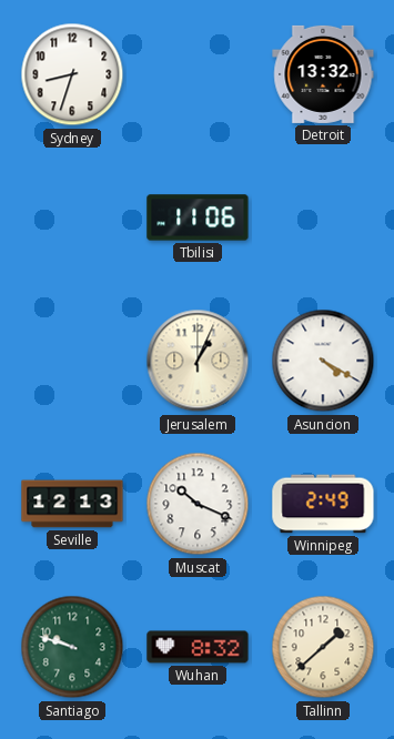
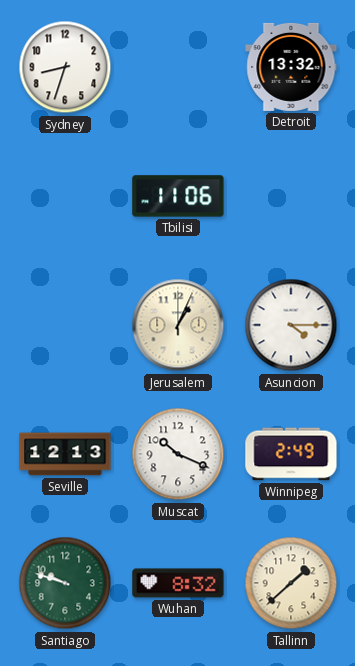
Asuncion: 4:20 -> 4:15 (291, 325)
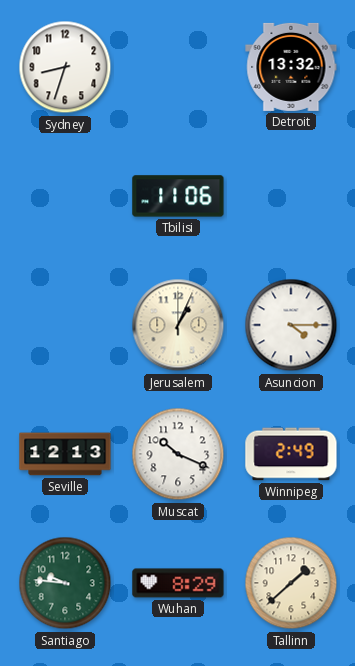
Santiago: 9:48 -> 9:46 (65, 583)
Wuhan: 8:32 -> 8:29 (178, 583)
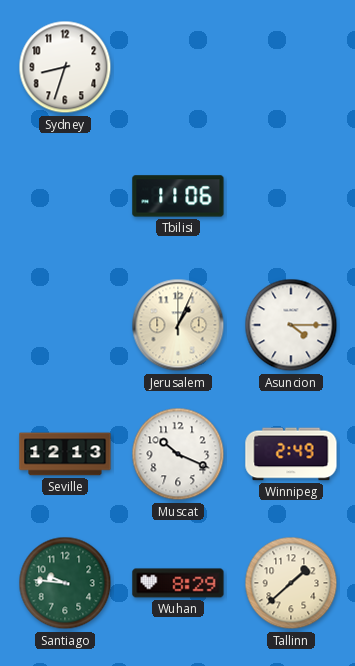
Detroit: 13:32 -> none (291, 67)
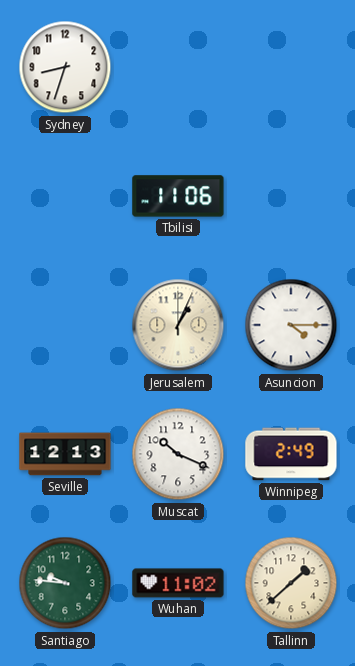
Wuhan: 8:29 -> 11:02 (178, 583)
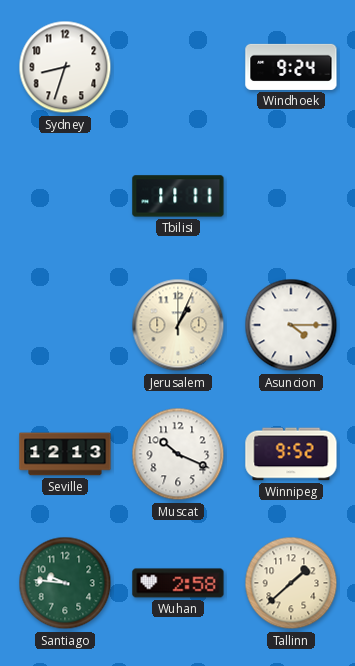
Windhoek: none -> 9:24 (291, 67)
Tbilisi: 11:06 -> 11:11 (178, 196)
Winnipeg: 2:49 -> 9:52 (291, 454)
Wuhan: 11:02 -> 2:58 (178, 583)
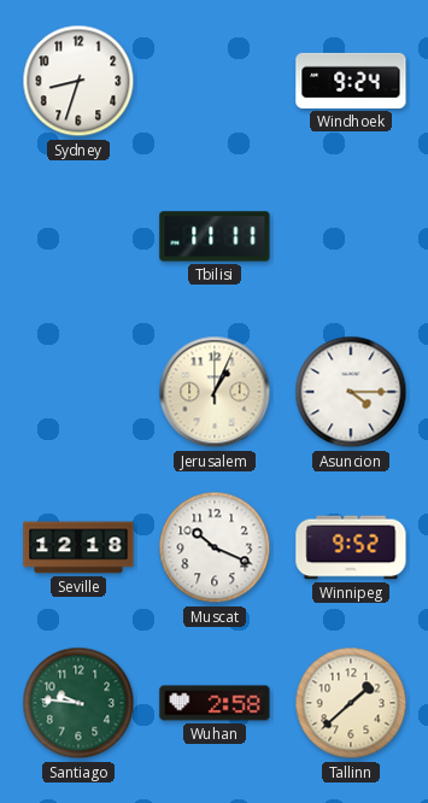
Seville: 12:13 -> 12:18 (78, 547)
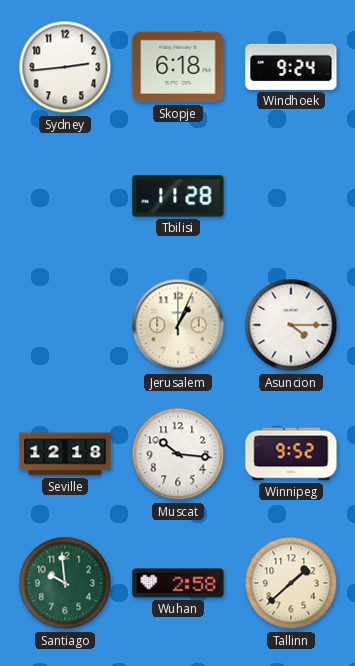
Sydney: 8:33 -> 2:44 (65, 67)
Skopje: none -> 6:18 (178, 67)
Tbilisi: 11:11 -> 11:28 (178, 196)
Muscat: 10:19 -> 10:16 (178, 454)
Santiago: 9:46 -> 9:59 (65, 583)
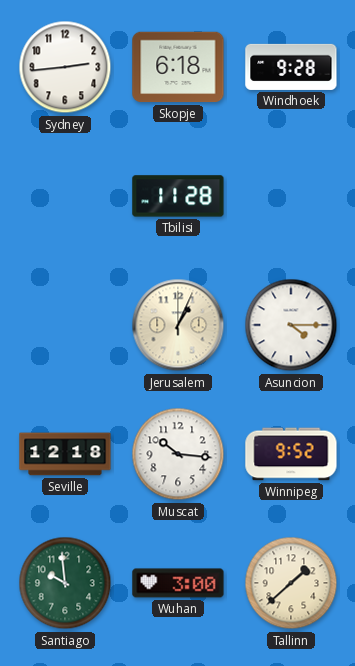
Windhoek: 9:24 -> 9:28 (291, 67)
Wuhan: 2:58 -> 3:00 (178, 583)
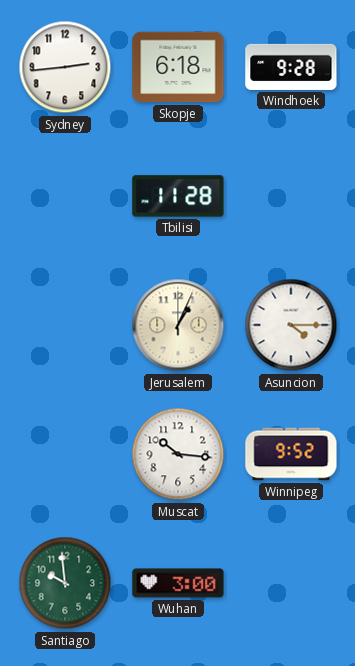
Seville: 12:18 -> none (65, 454)
Tallinn: 1:38 -> none (291, 583)
